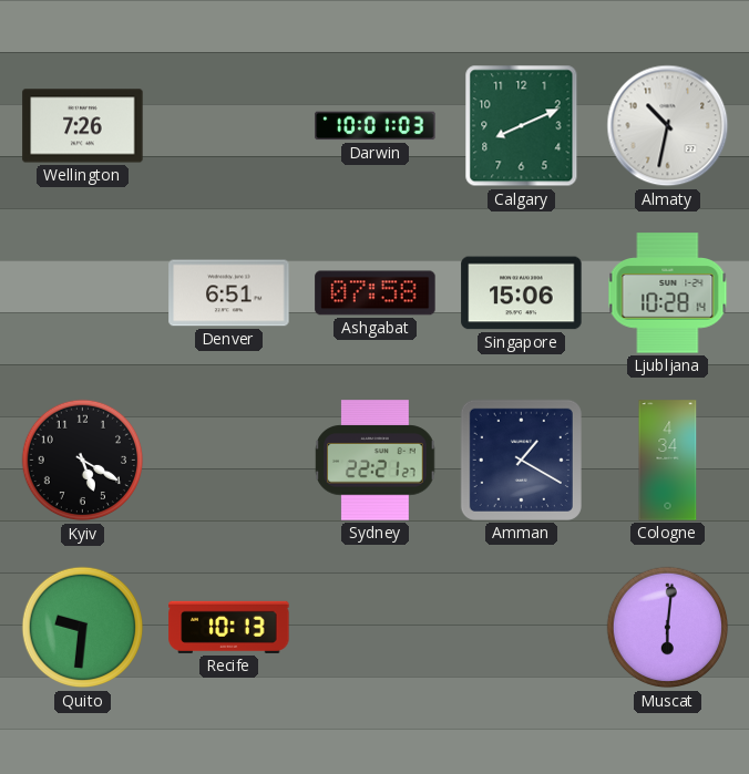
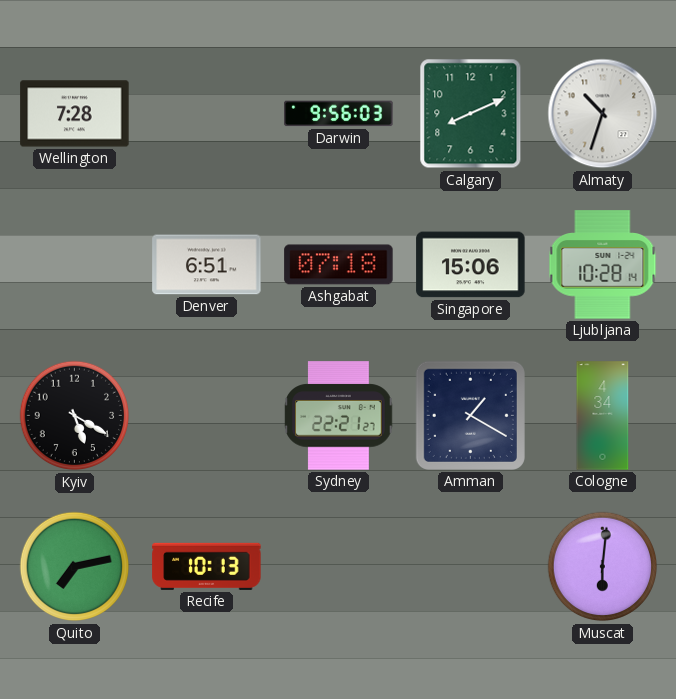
Wellington: 7:26 -> 7:28 (75, 114)
Darwin: 10:01 -> 9:56 (339, 114)
Almaty: 10:32 -> 10:33 (603, 114)
Ashgabat: 07:58 -> 07:18 (339, 265)
Quito: 9:31 -> 7:13 (75, 567)
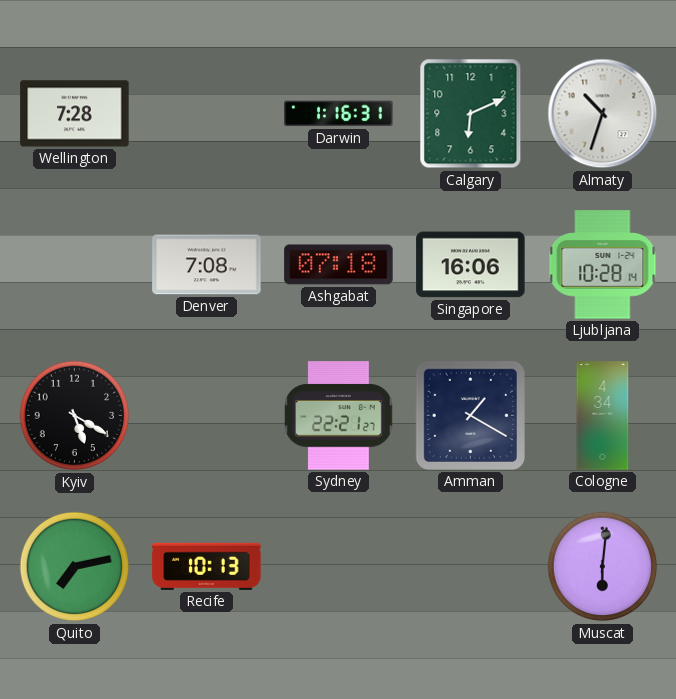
Darwin: 9:56 -> 1:16 (339, 114)
Calgary: 8:11 -> 6:11 (471, 114)
Denver: 6:51 -> 7:08 (207, 265)
Singapore: 15:06 -> 16:06 (471, 265)
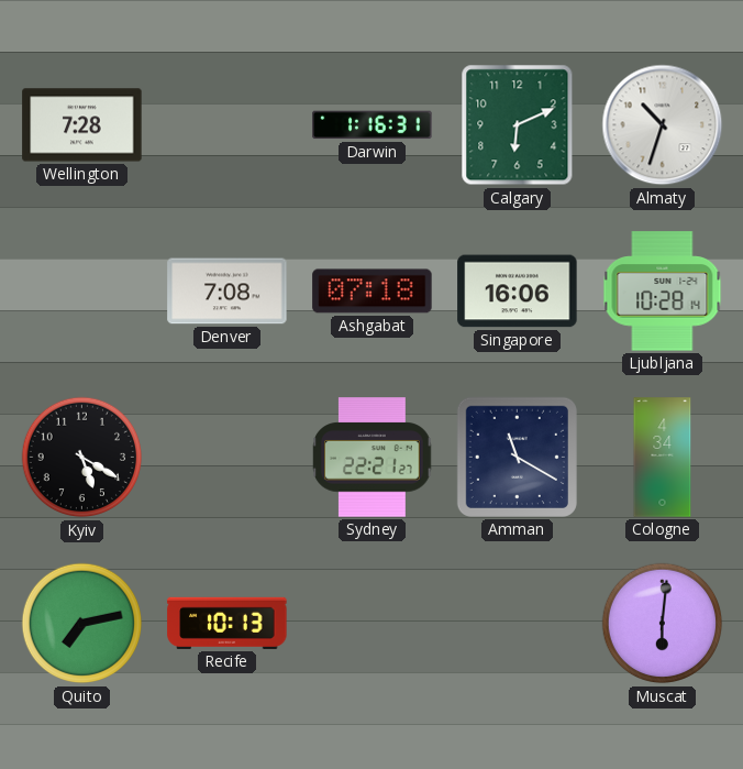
Amman: 1:20 -> 11:20 (517, 457)
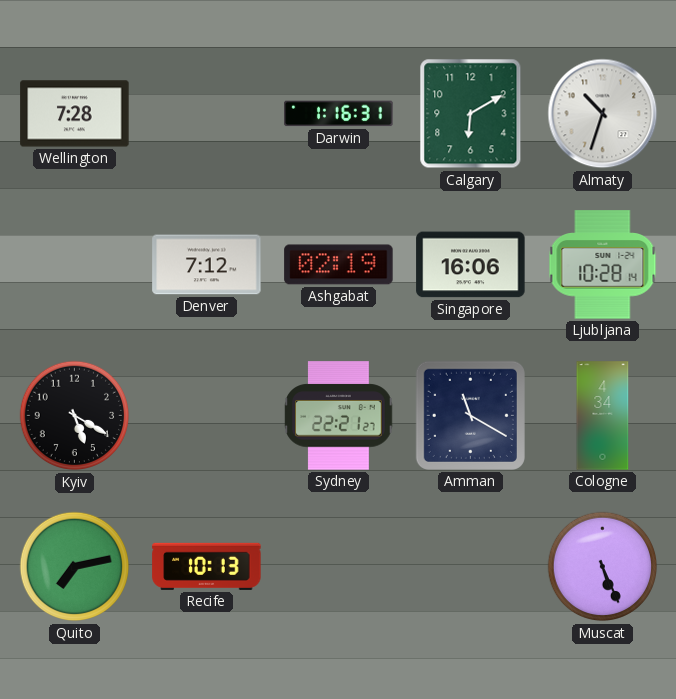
Calgary: 6:11 -> 6:10 (471, 114)
Denver: 7:08 -> 7:12 (207, 265)
Ashgabat: 07:18 -> 02:19 (339, 265)
Muscat: 6:01 -> 5:26 (603, 567)
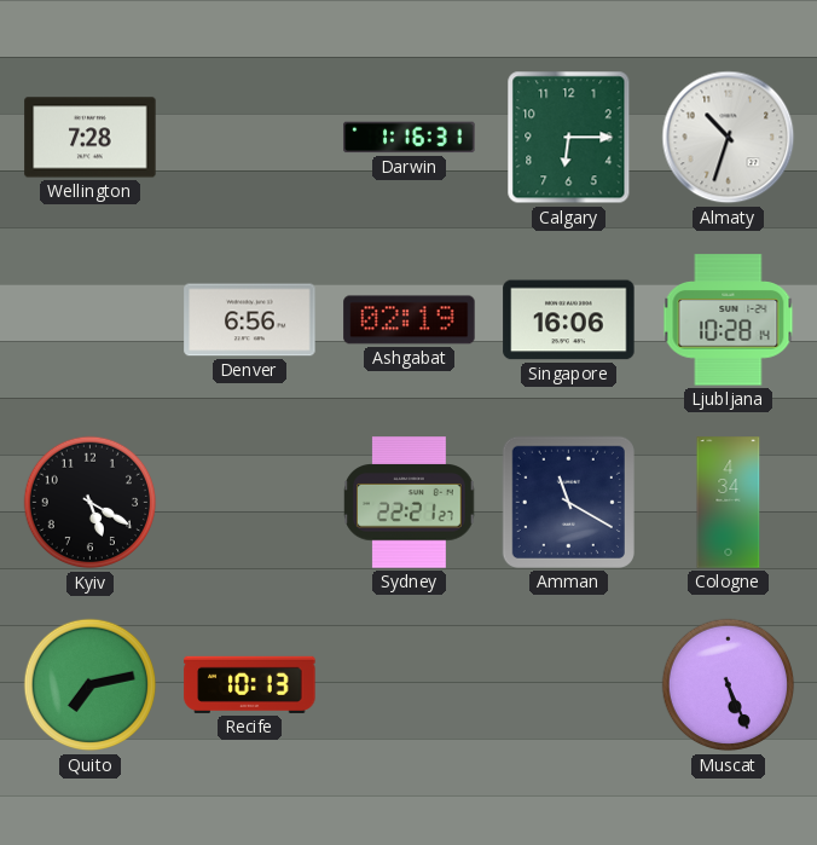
Calgary: 6:10 -> 6:15 (569, 138)
Denver: 7:12 -> 6:56 (250, 320)
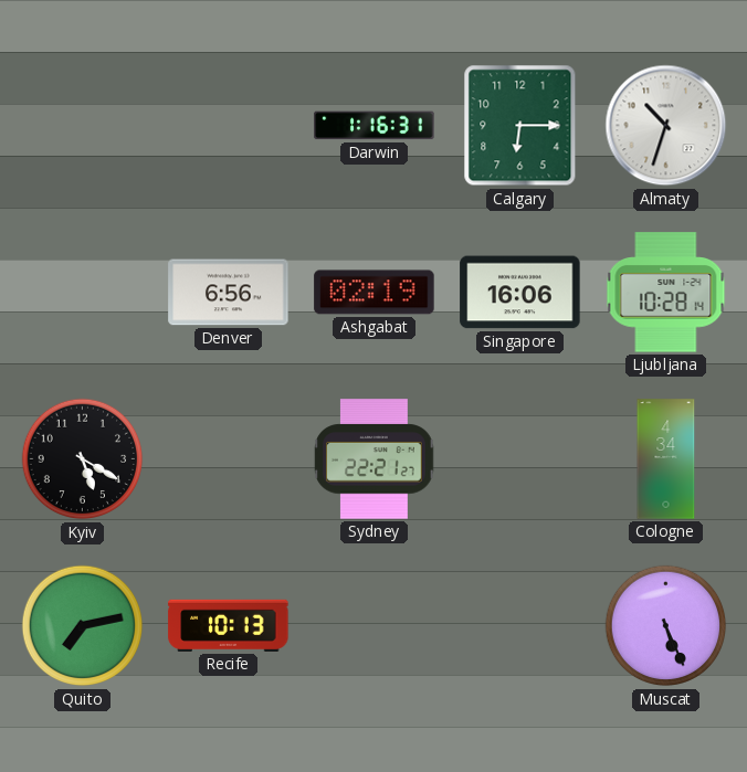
Wellington: 7:28 -> none (91, 138)
Amman: 11:20 -> none (568, 502)
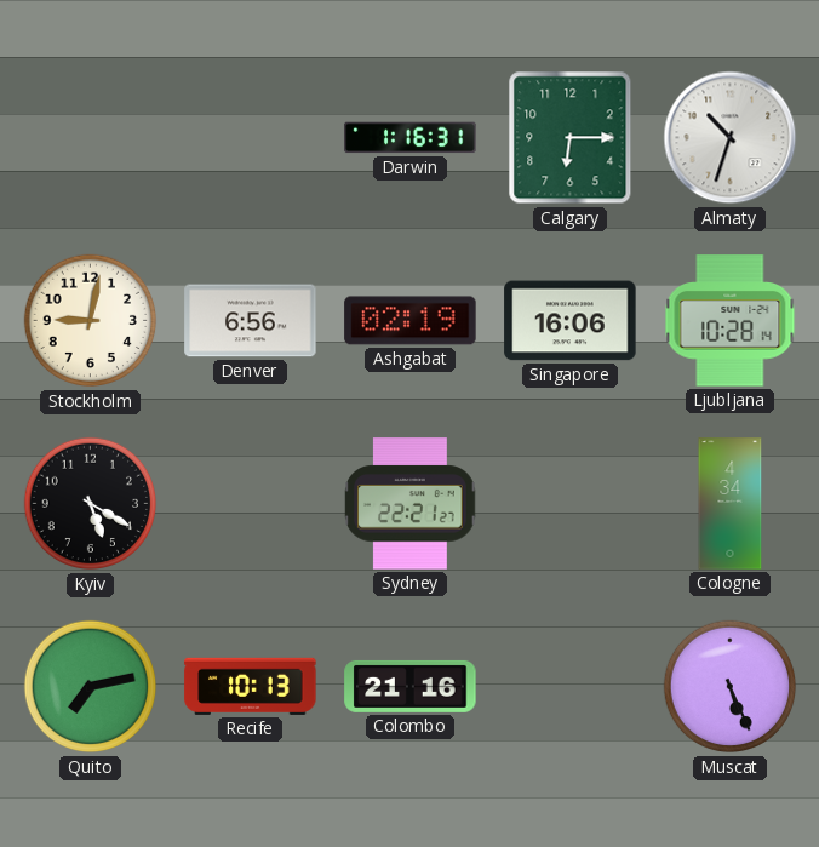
Stockholm: none -> 9:02 (91, 321)
Colombo: none -> 21:16 (411, 686)
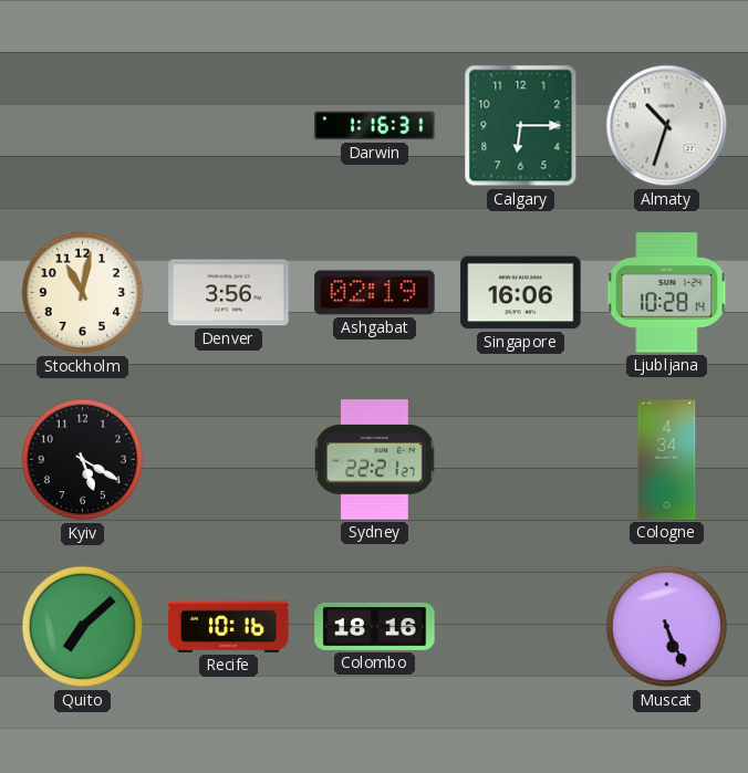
Stockholm: 9:02 -> 11:02 (83, 293)
Denver: 6:56 -> 3:56 (229, 293)
Quito: 7:13 -> 7:08 (83, 627)
Recife: 10:13 -> 10:16 (229, 626)
Colombo: 21:16 -> 18:16 (375, 626)
